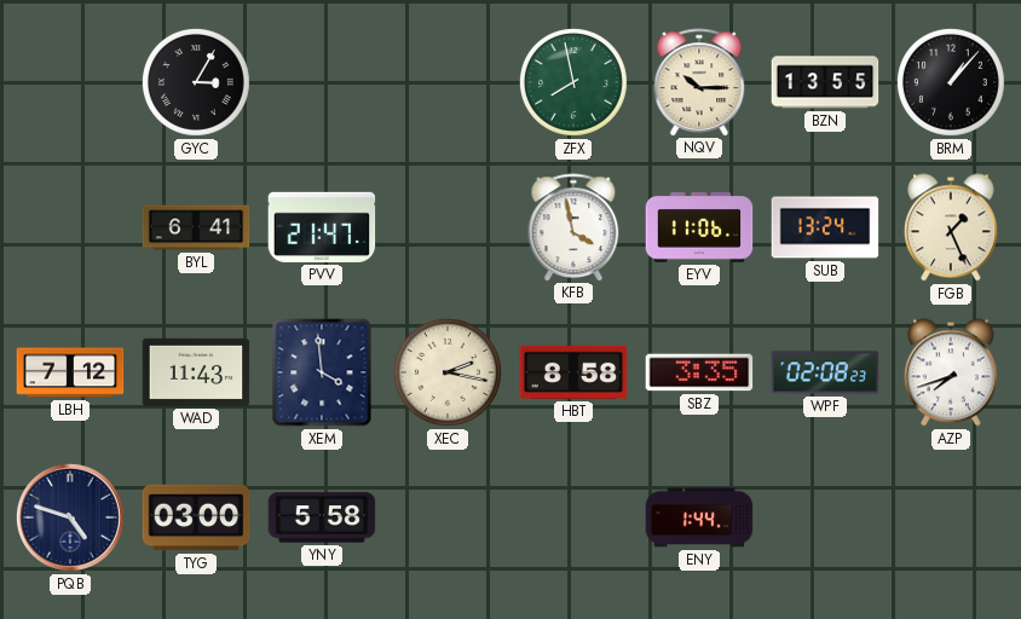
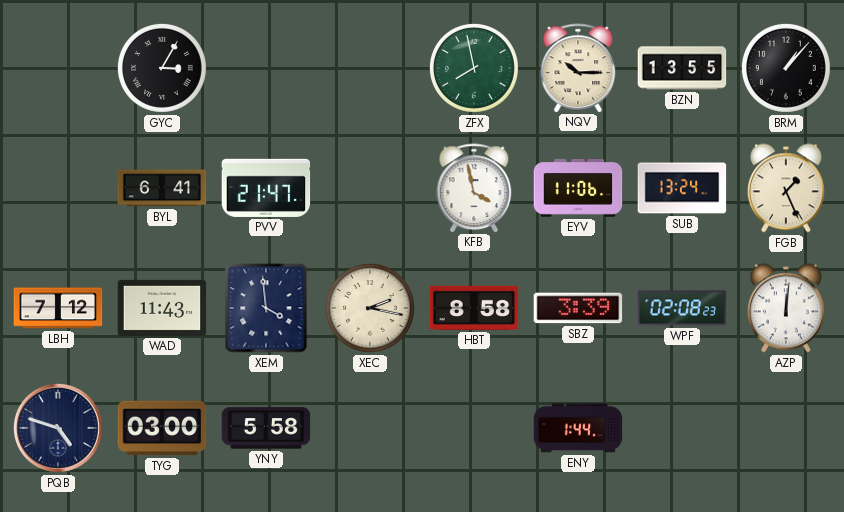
SBZ: 3:35 -> 3:39 (578, 308)
AZP: 7:42 -> 12:01 (786, 308)
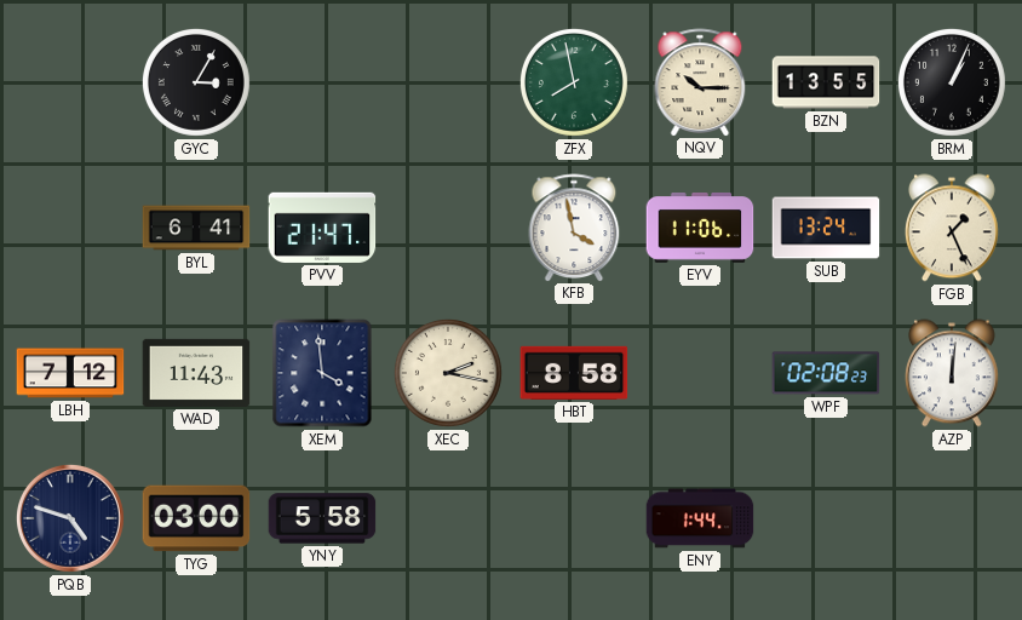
BRM: 1:07 -> 1:04 (952, 82)
SBZ: 3:39 -> none (578, 308)
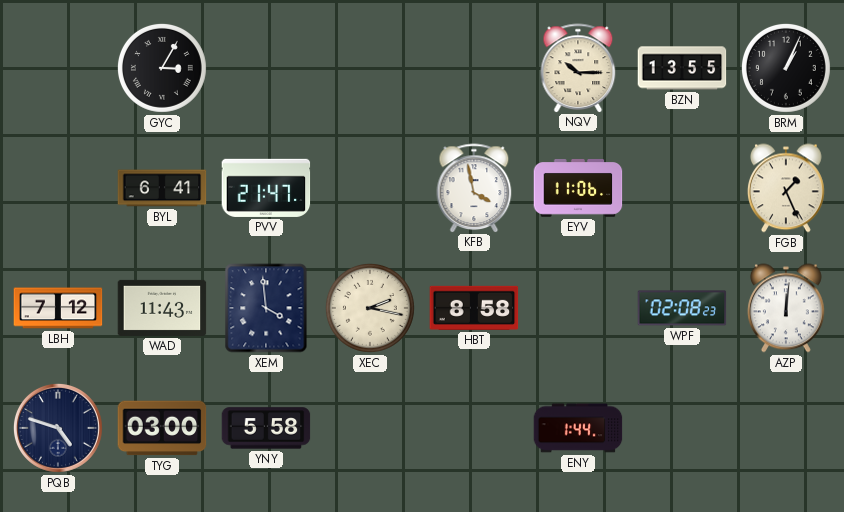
ZFX: 7:58 -> none (574, 82)
SUB: 13:24 -> none (826, 228)
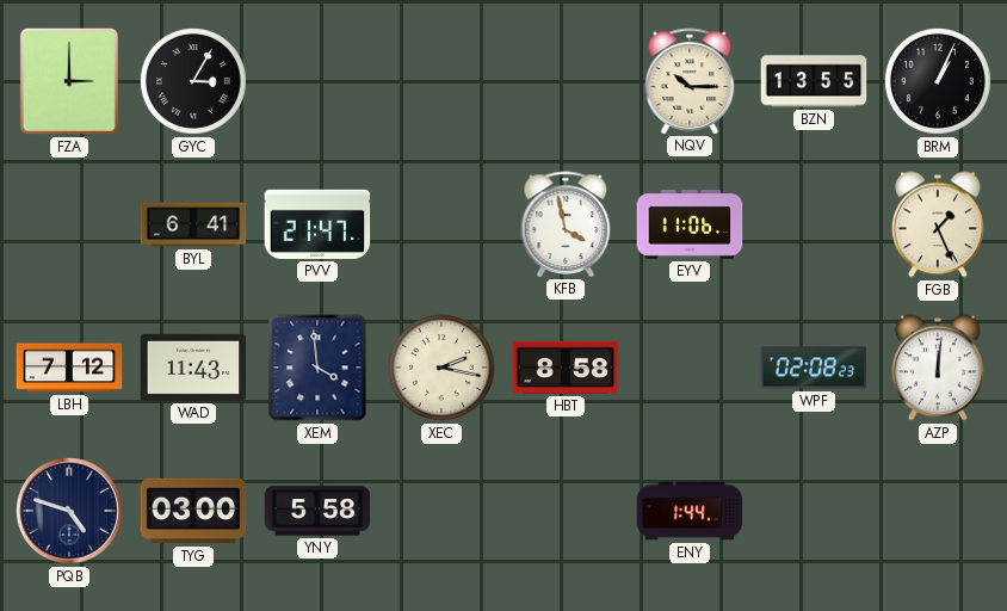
FZA: none -> 3:00 (69, 81)
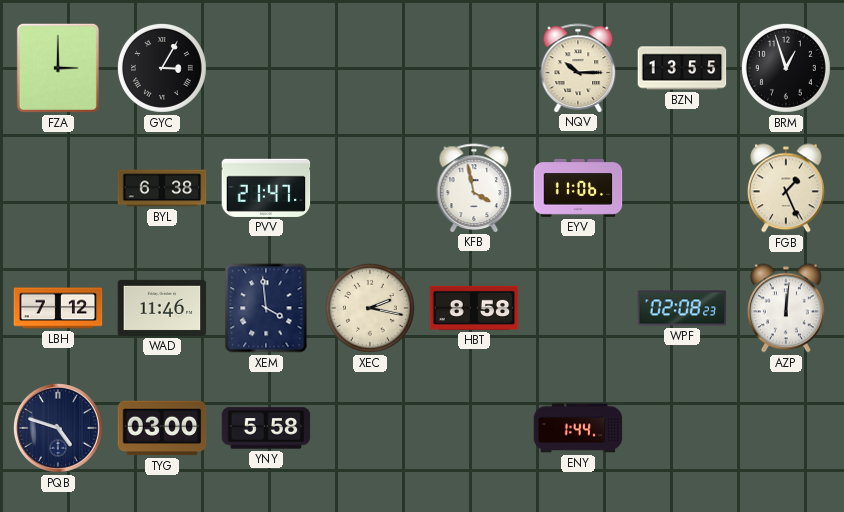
BRM: 1:04 -> 12:57 (786, 68)
BYL: 6:41 -> 6:38 (162, 188)
WAD: 11:43 -> 11:46 (162, 308)
